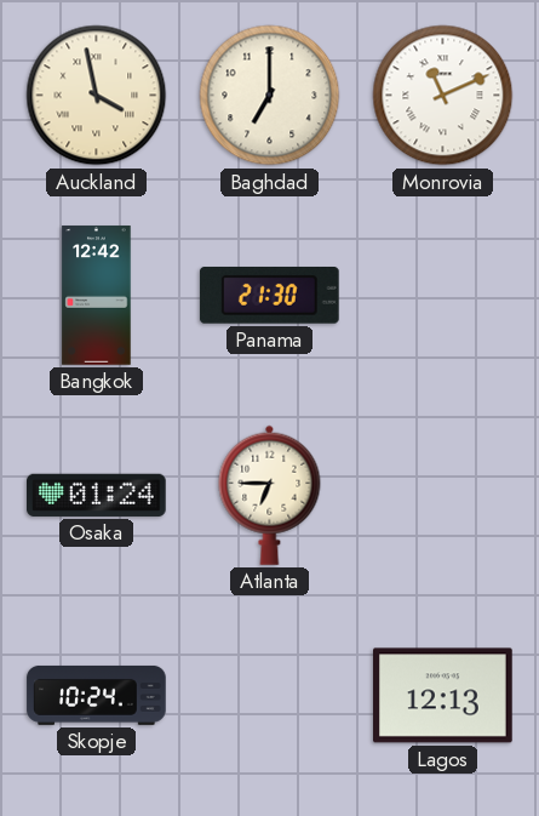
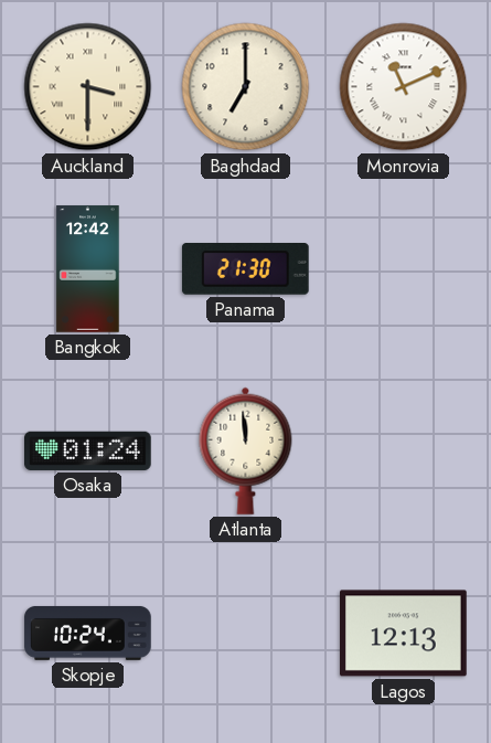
Auckland: 3:58 -> 3:30 (88, 87)
Atlanta: 6:45 -> 11:59 (246, 450)
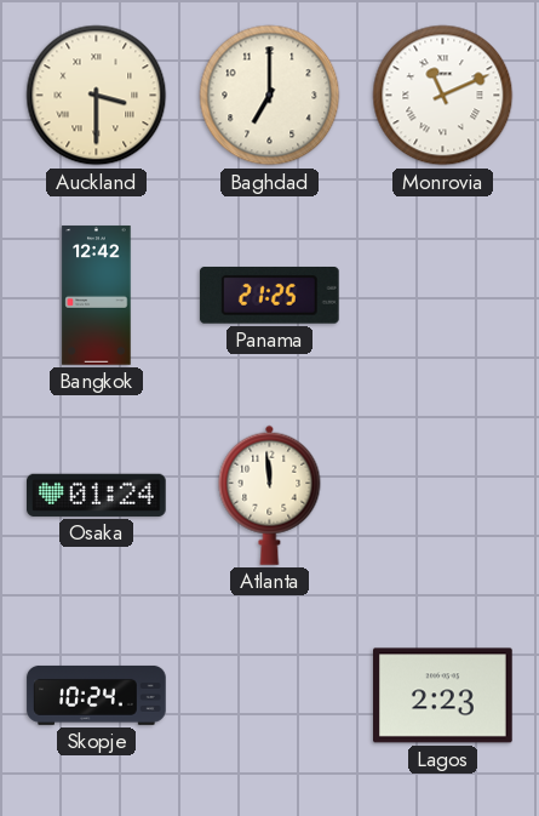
Panama: 21:30 -> 21:25 (269, 296)
Lagos: 12:13 -> 2:23 (443, 696)
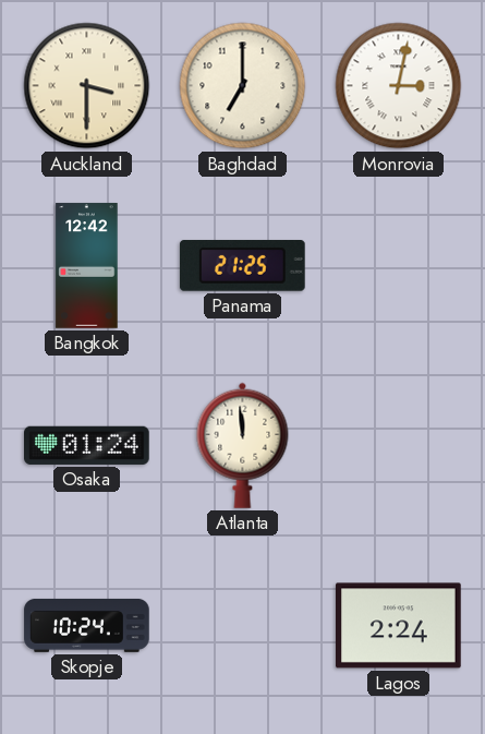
Monrovia: 11:11 -> 3:02 (399, 86)
Lagos: 2:23 -> 2:24 (399, 626)
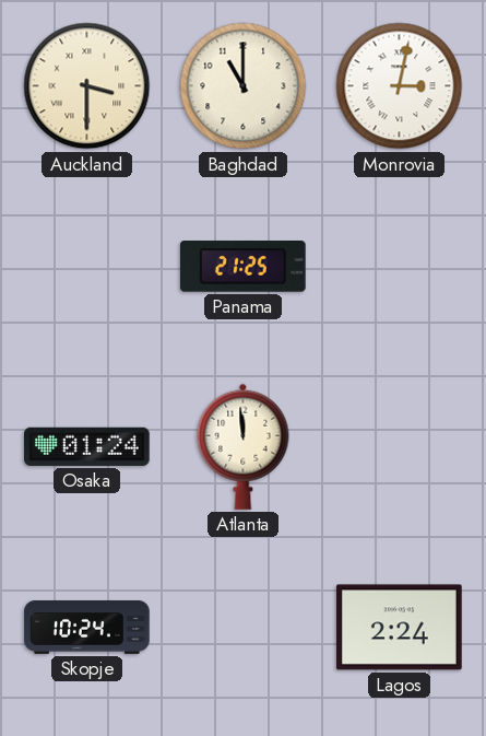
Baghdad: 7:00 -> 11:00 (244, 86)
Bangkok: 12:42 -> none (87, 266)
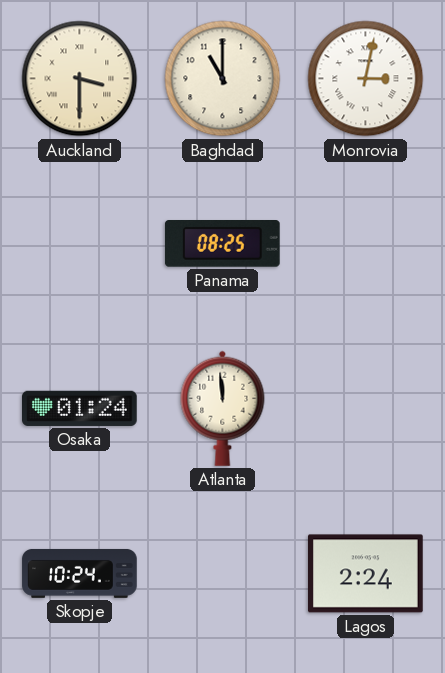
Panama: 21:25 -> 08:25 (222, 244)
